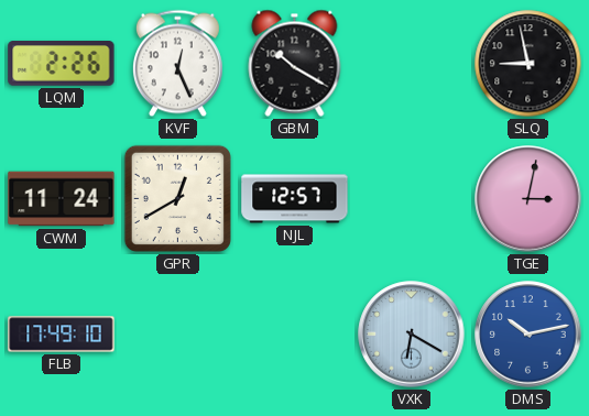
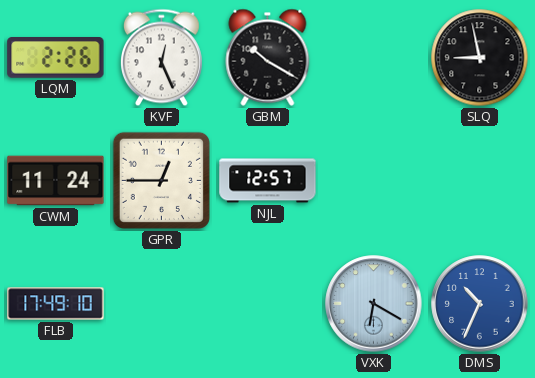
GPR: 12:40 -> 12:45 (161, 180)
TGE: 3:02 -> none (528, 199)
DMS: 10:13 -> 10:34 (480, 304)
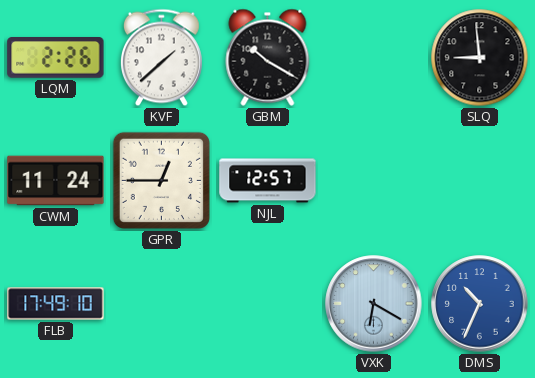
KVF: 12:26 -> 1:38 (161, 58)
SLQ: 8:58 -> 8:59 (480, 58)
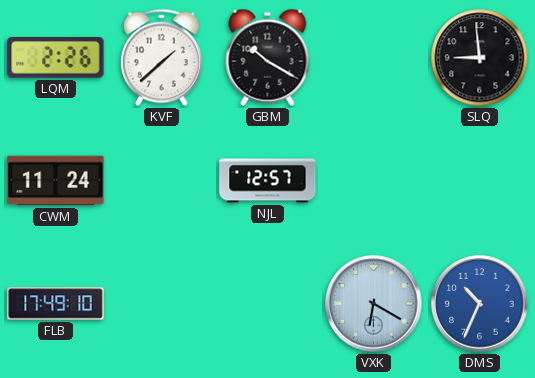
GPR: 12:45 -> none (161, 180)
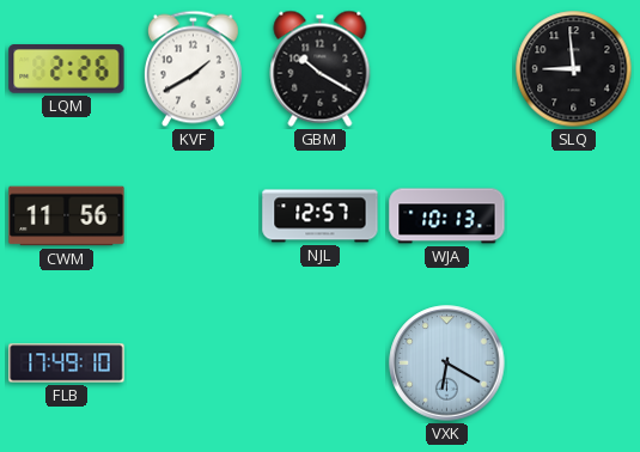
KVF: 1:38 -> 1:40 (193, 69)
CWM: 11:24 -> 11:56 (67, 216)
WJA: none -> 10:13 (447, 216)
DMS: 10:34 -> none (480, 304)
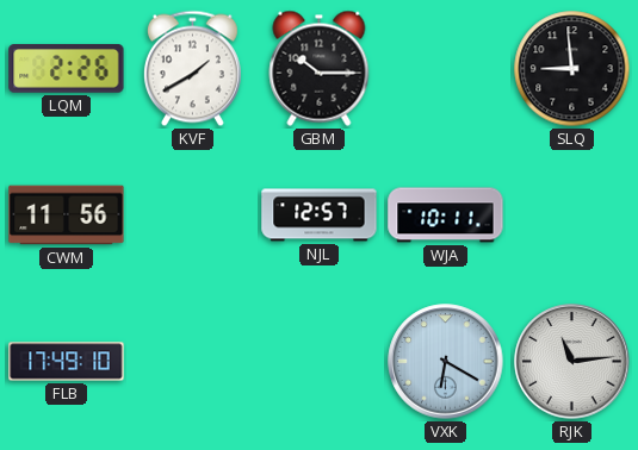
GBM: 10:20 -> 10:15 (320, 68)
WJA: 10:13 -> 10:11 (446, 215)
RJK: none -> 11:14 (572, 362)
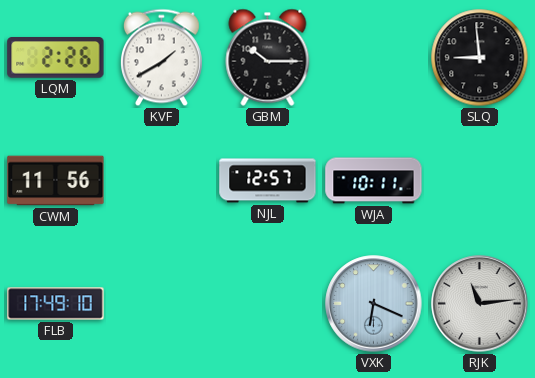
VXK: 6:20 -> 6:19 (374, 304)
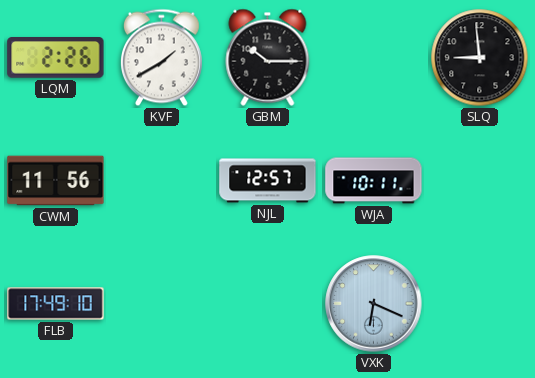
RJK: 11:14 -> none (480, 304)
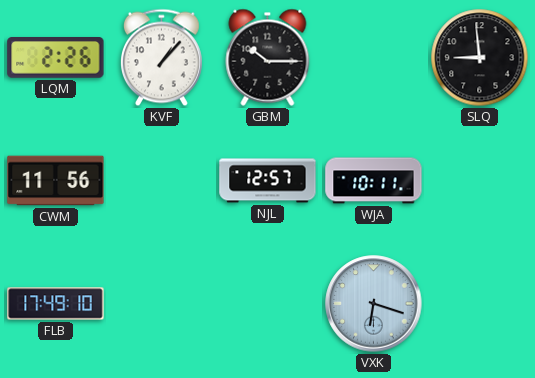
KVF: 1:40 -> 1:07 (161, 58)
VXK: 6:19 -> 6:18 (374, 304)
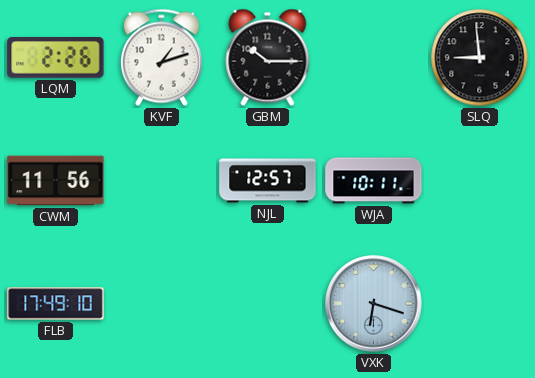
KVF: 1:07 -> 1:12 (161, 58)
